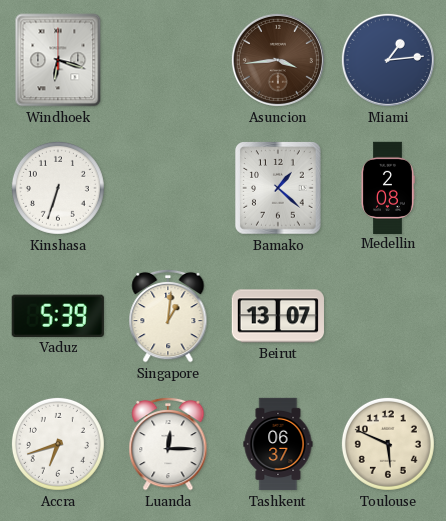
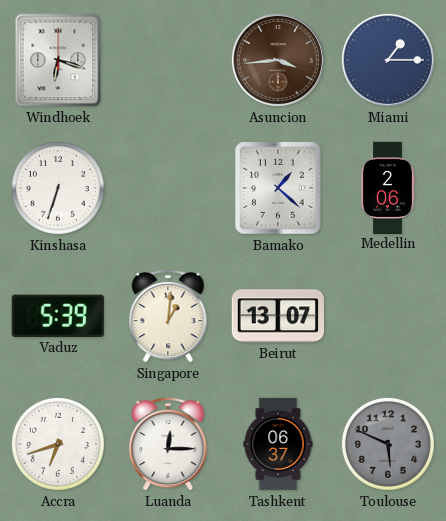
Miami: 1:14 -> 1:15 (388, 60)
Medellin: 2:08 -> 2:06 (388, 187)
Toulouse dial: cream -> grey (388, 444)
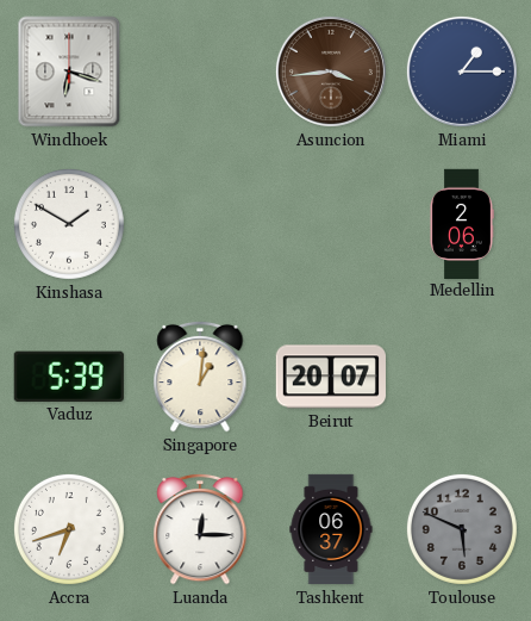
Kinshasa: 6:33 -> 1:50 (69, 224)
Bamako: 1:22 -> none (279, 188)
Beirut: 13:07 -> 20:07 (331, 377)
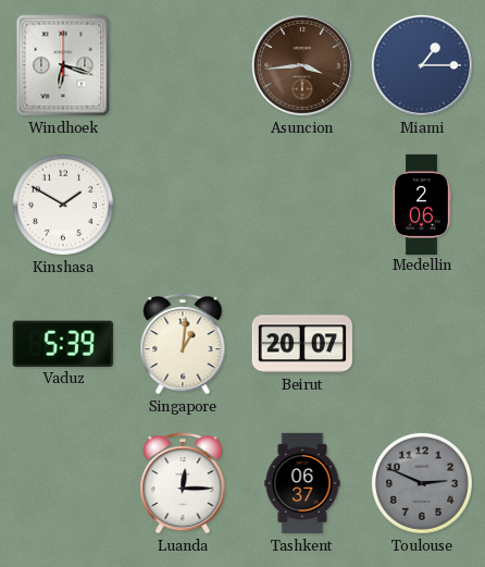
Accra: 6:42 -> none (69, 529)
Toulouse: 5:49 -> 2:49 (422, 483)
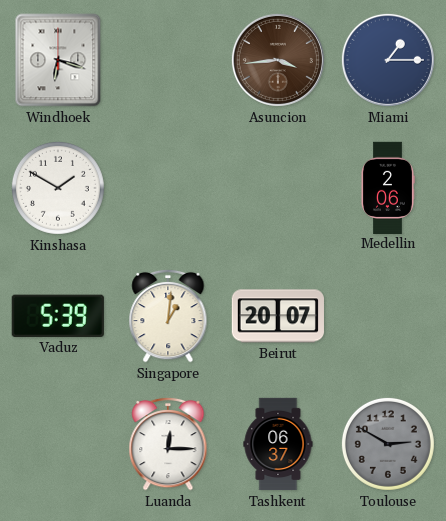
Toulouse: 2:49 -> 2:50 (388, 444)
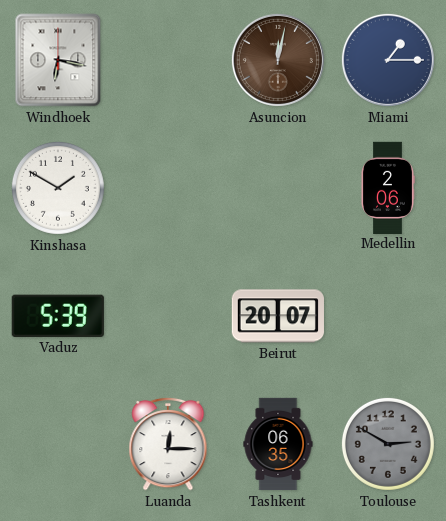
Windhoek: 6:18 -> 6:17 (58, 60)
Asuncion: 3:44 -> 12:02 (278, 60)
Singapore: 1:01 -> none (168, 316)
Tashkent: 06:37 -> 06:35 (278, 444)
